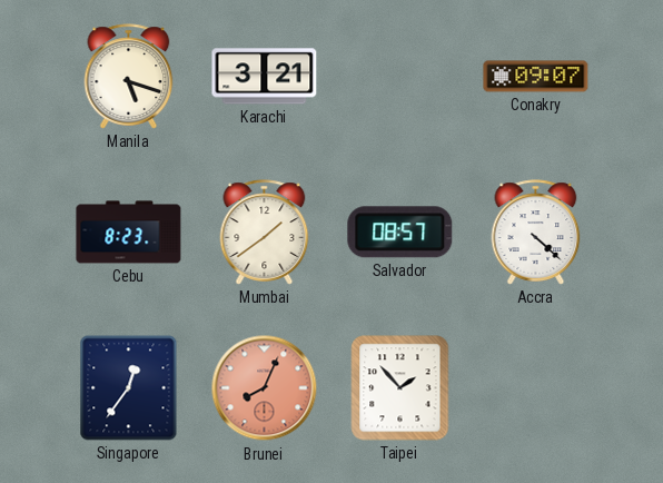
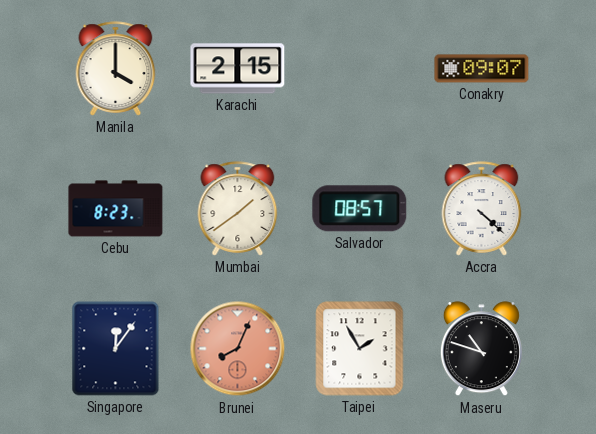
Manila: 5:18 -> 4:00 (116, 69)
Karachi: 3:21 -> 2:15 (238, 69)
Singapore: 12:36 -> 12:06 (116, 349)
Taipei: 1:53 -> 1:55 (360, 349)
Maseru: none -> 10:48 (481, 349)
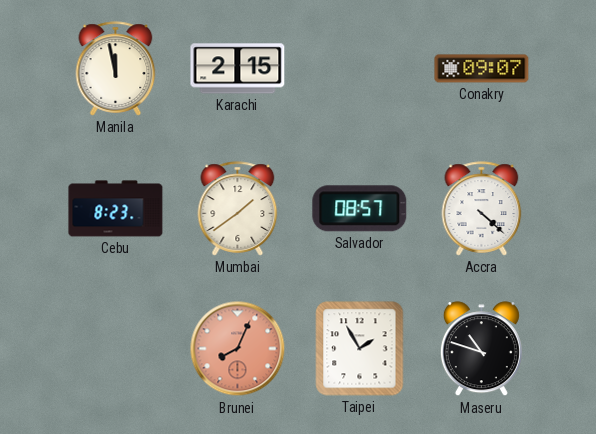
Manila: 4:00 -> 11:58 (116, 69)
Singapore: 12:06 -> none (116, 349)
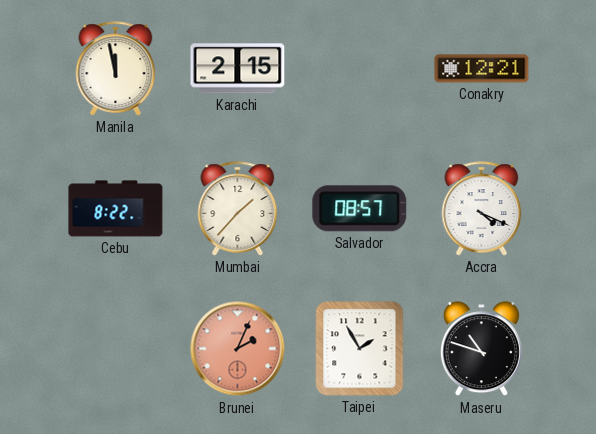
Conakry: 09:07 -> 12:21 (482, 69)
Cebu: 8:23 -> 8:22 (116, 209)
Mumbai: 1:39 -> 1:37 (238, 209)
Accra: 4:22 -> 4:19 (482, 209)
Brunei: 8:04 -> 2:04 (238, 349)
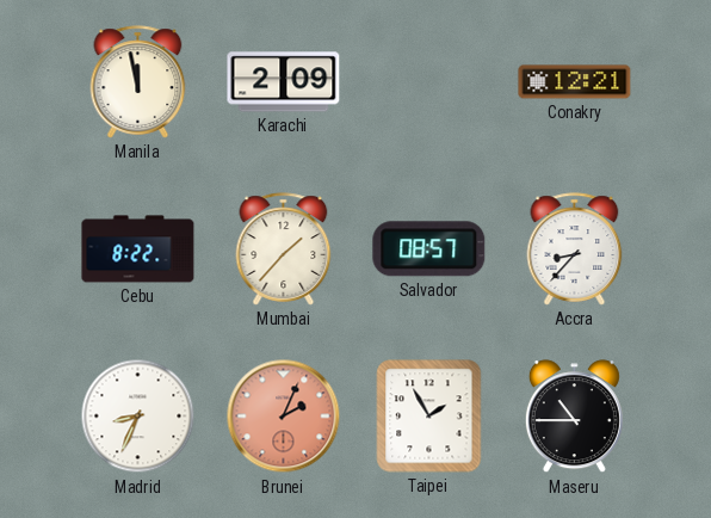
Karachi: 2:15 -> 2:09 (284, 82)
Accra: 4:19 -> 8:37 (575, 249)
Madrid: none -> 8:34 (138, 417)
Maseru: 10:48 -> 10:45 (574, 417)
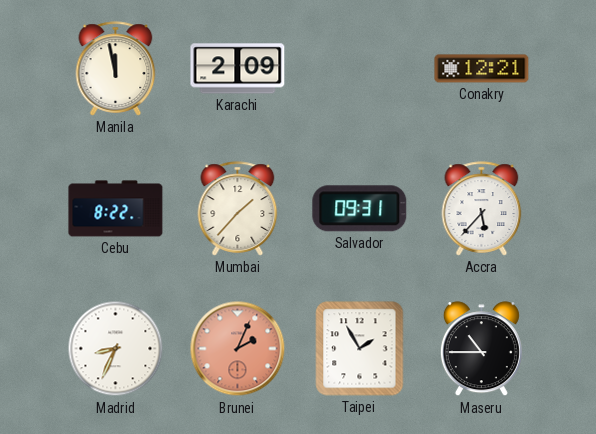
Salvador: 08:57 -> 09:31 (360, 209)
Accra: 8:37 -> 5:37 (482, 209)
